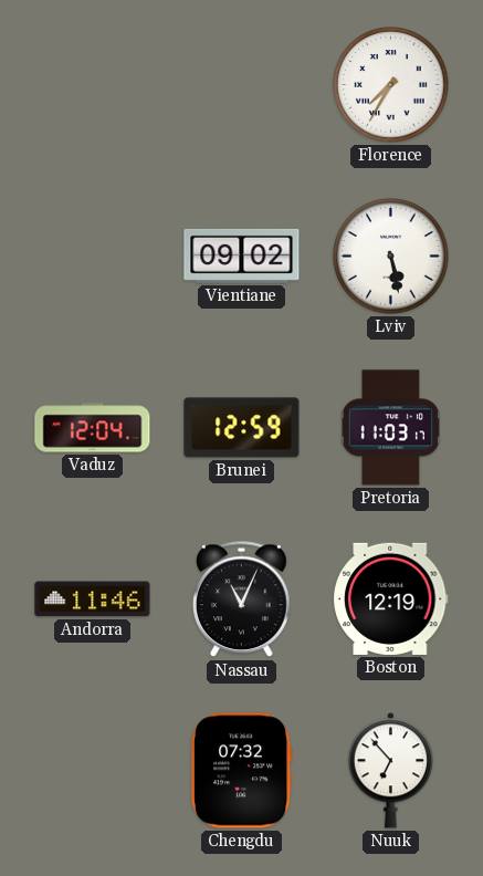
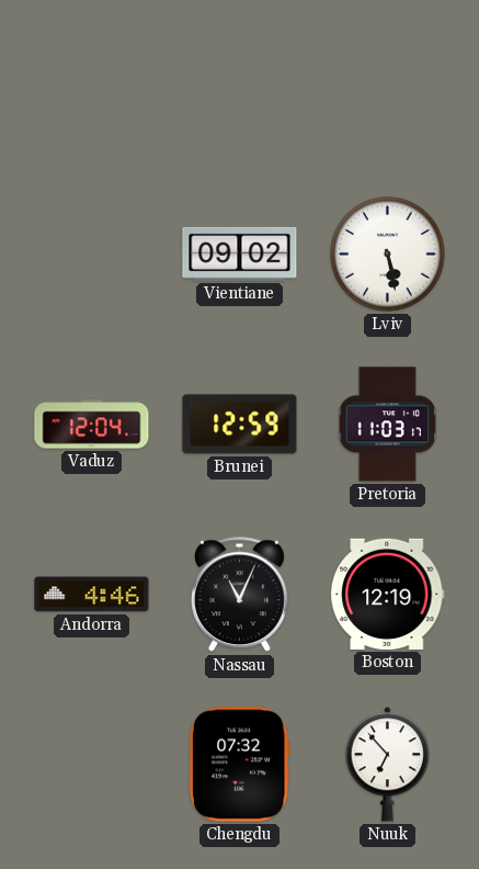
Florence: 7:35 -> none (391, 85)
Andorra: 11:46 -> 4:46 (92, 595)
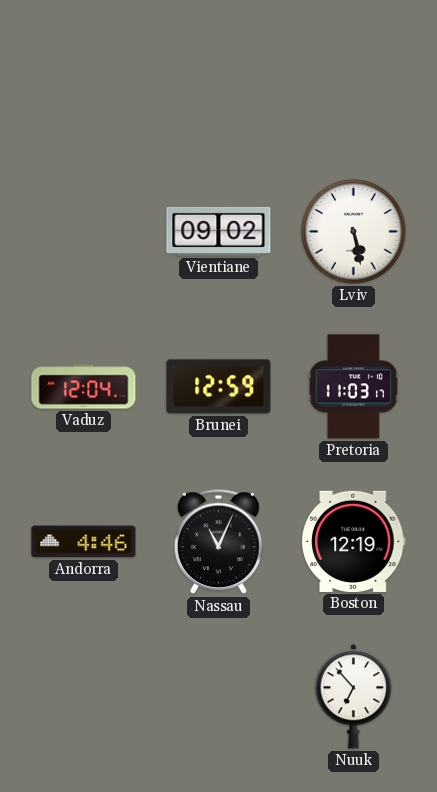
Chengdu: 07:32 -> none (240, 765)
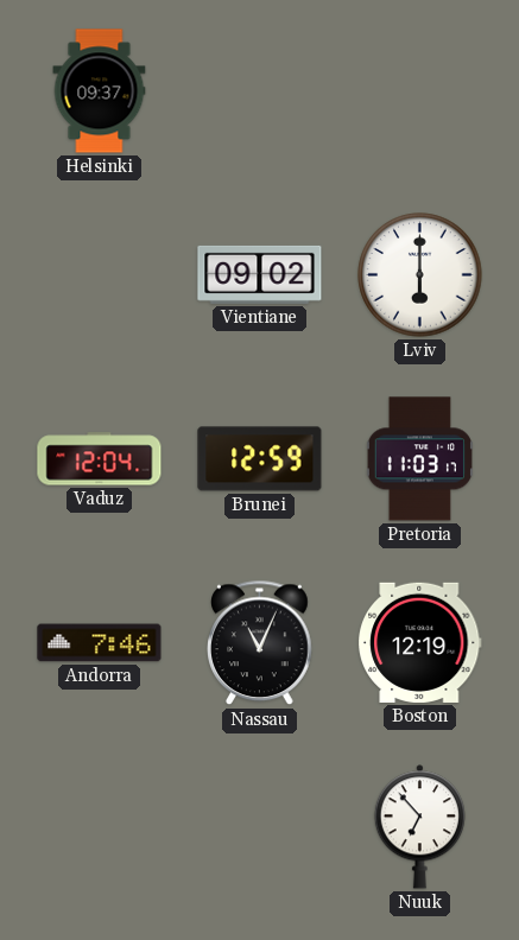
Helsinki: none -> 09:37 (100, 91)
Lviv: 5:28 -> 6:00 (420, 275)
Andorra: 4:46 -> 7:46 (100, 643)
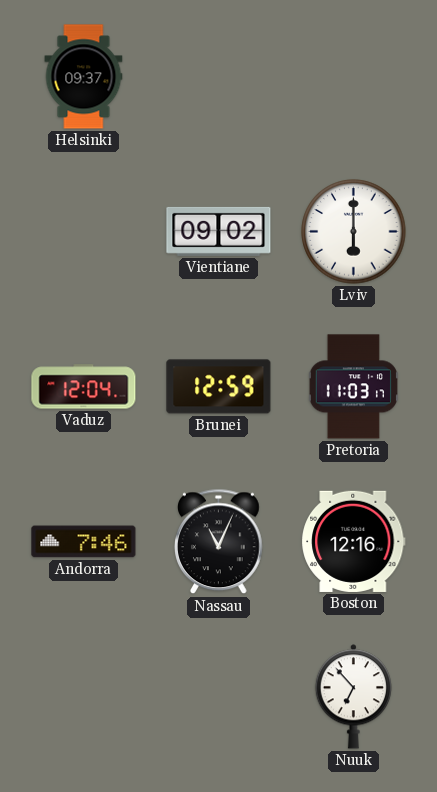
Boston: 12:19 -> 12:16 (354, 541)
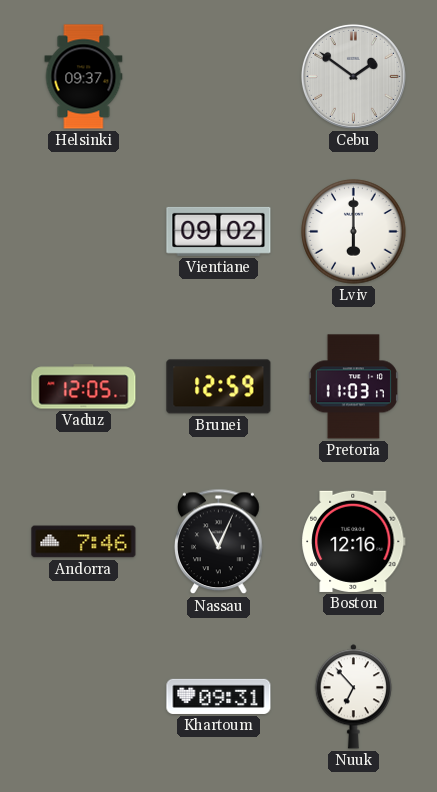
Cebu: none -> 1:51 (353, 76)
Vaduz: 12:04 -> 12:05 (84, 387)
Khartoum: none -> 09:31 (219, 696)
